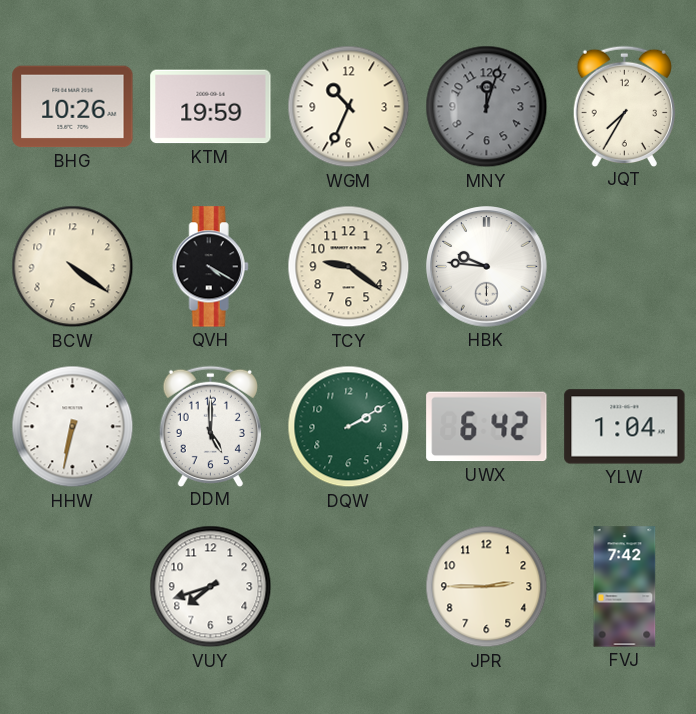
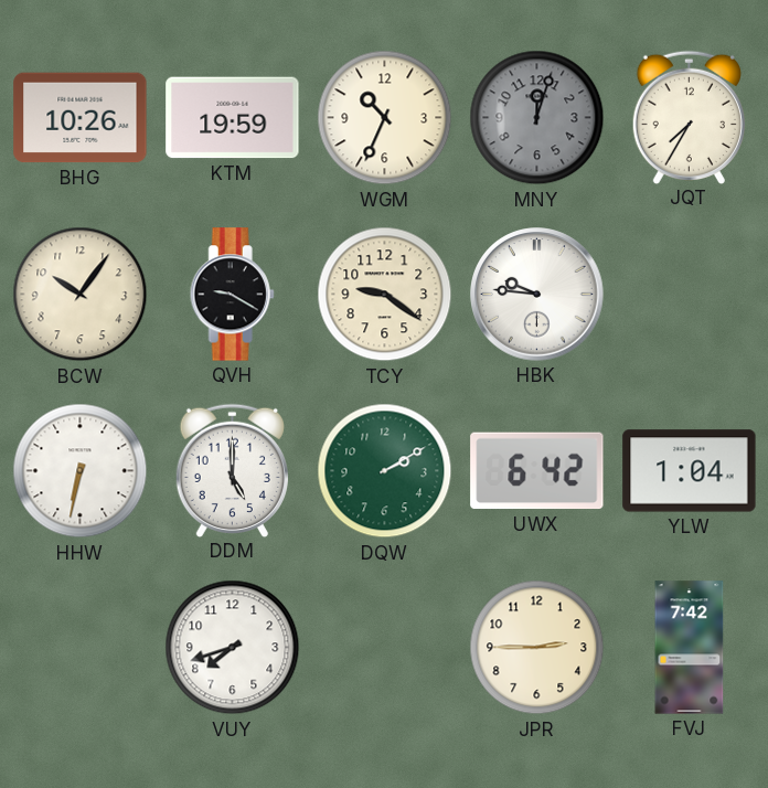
BCW: 4:21 -> 10:06 (81, 295)
QVH: 4:20 -> 9:20 (232, 295)
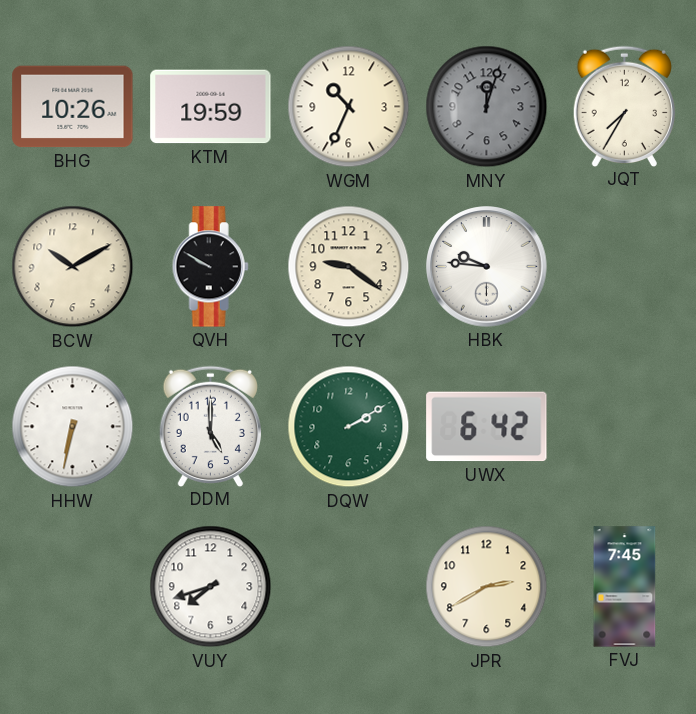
BCW: 10:06 -> 10:10 (73, 267)
QVH: 9:20 -> 9:50 (210, 267)
YLW: 1:04 -> none (690, 471)
JPR: 2:45 -> 2:40 (487, 587)
FVJ: 7:42 -> 7:45 (625, 587)
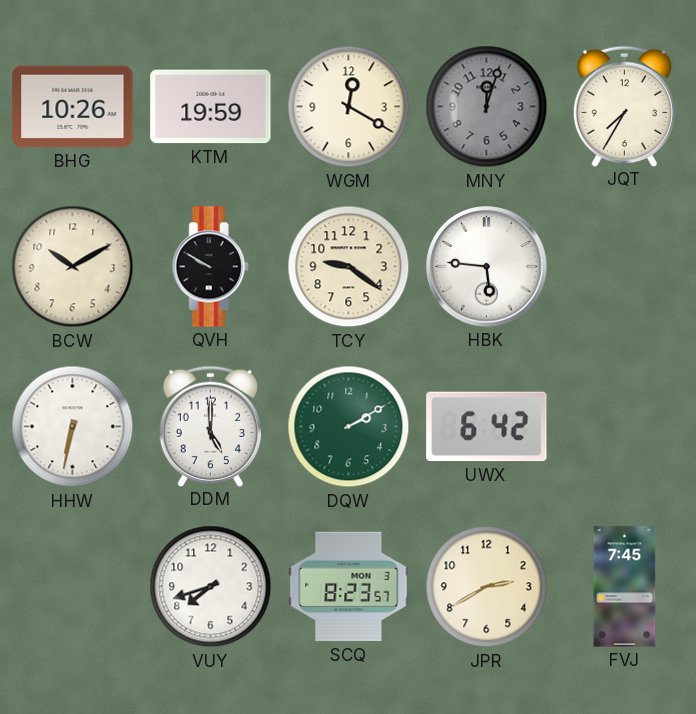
WGM: 10:34 -> 12:20 (349, 107)
HBK: 9:46 -> 5:46 (487, 267)
SCQ: none -> 8:23 (349, 587)
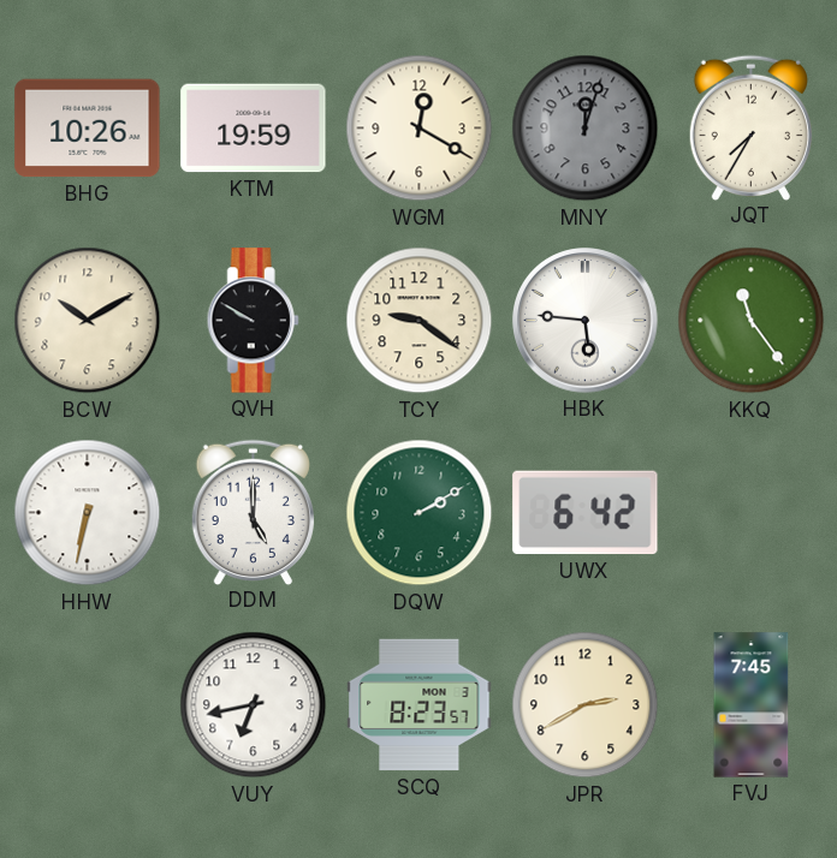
KKQ: none -> 11:24 (752, 321)
VUY: 7:42 -> 6:43 (254, 705)
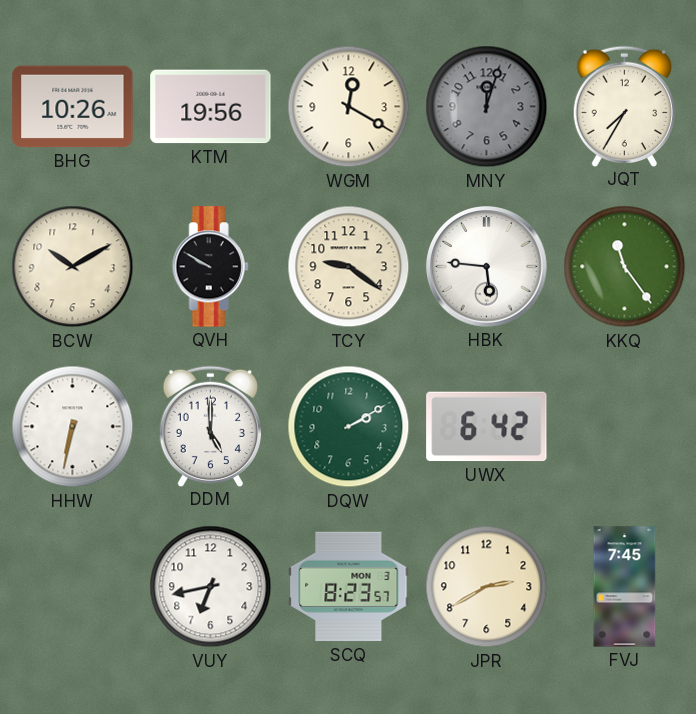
KTM: 19:59 -> 19:56 (211, 107)
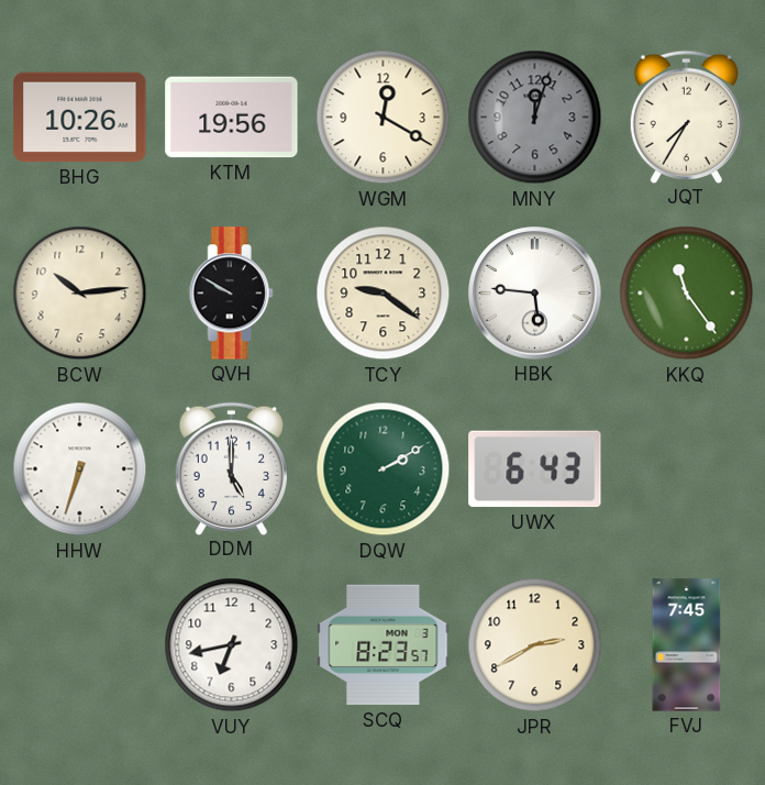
BCW: 10:10 -> 10:14 (80, 294)
HHW: 6:32 -> 6:33 (80, 469)
UWX: 6:42 -> 6:43 (535, 469)
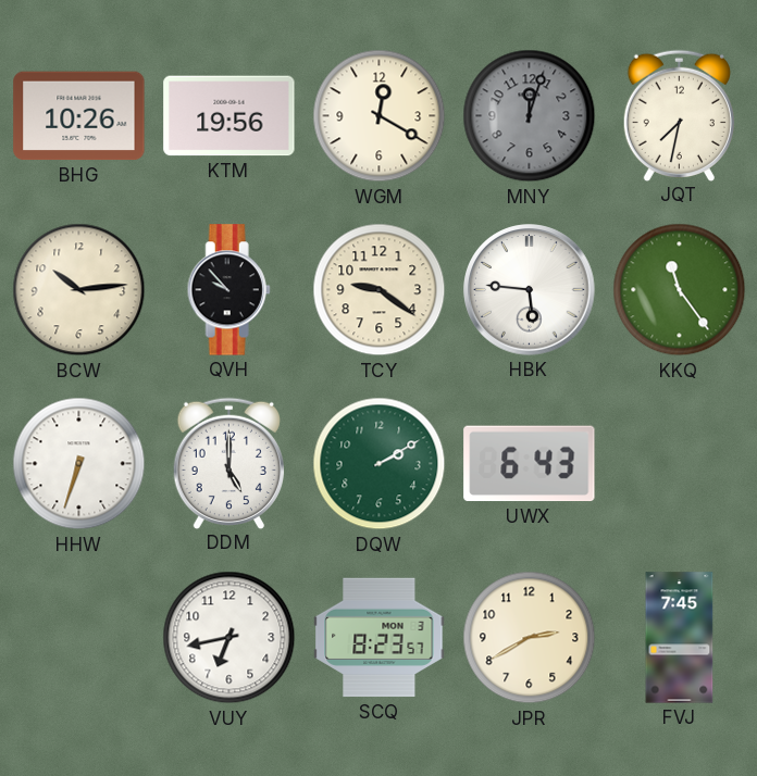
JQT: 7:35 -> 7:32 (679, 115)
QVH: 9:50 -> 9:53 (228, 290)
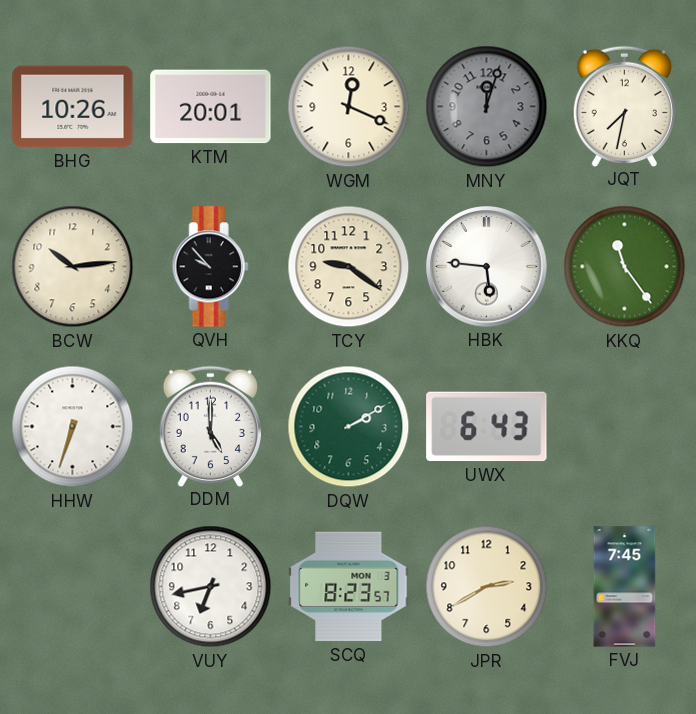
KTM: 19:56 -> 20:01 (211, 107)
WGM: 12:20 -> 12:19 (349, 107)
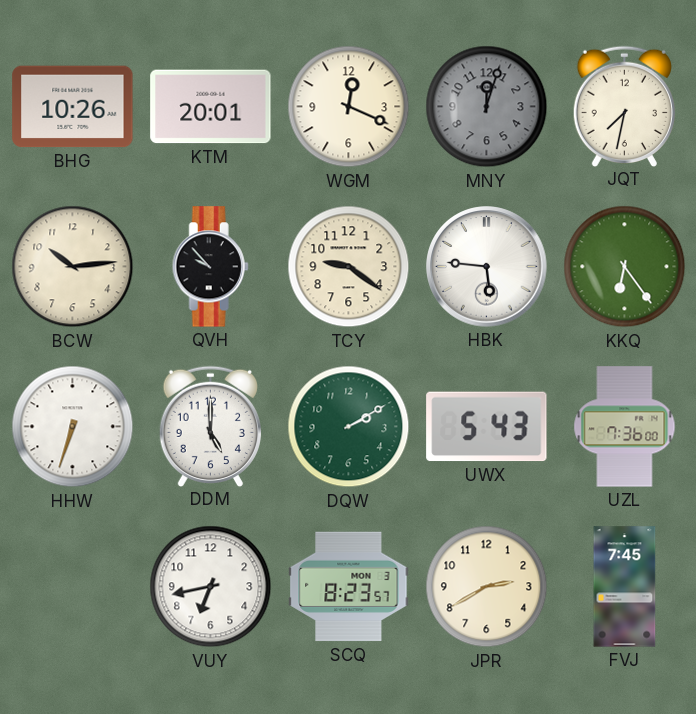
KKQ: 11:24 -> 6:24 (625, 267)
UWX: 6:43 -> 5:43 (487, 427)
UZL: none -> 7:36 (625, 427)
